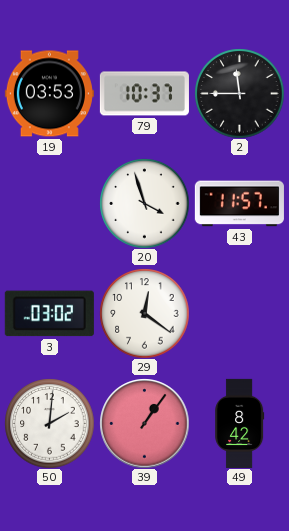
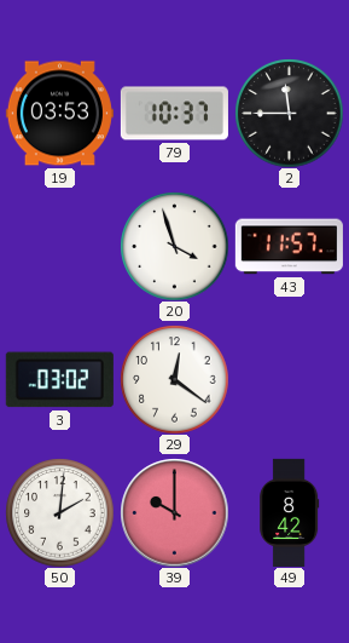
39: 1:06 -> 10:00 (174, 512)
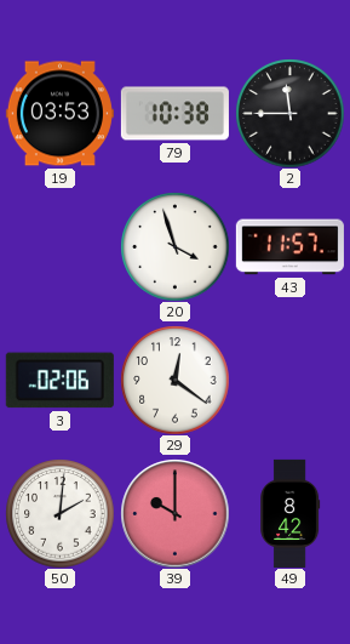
79: 10:37 -> 10:38 (174, 114)
3: 03:02 -> 02:06 (59, 381)
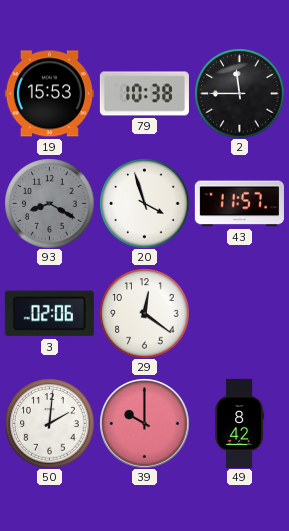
19: 03:53 -> 15:53 (49, 94)
93: none -> 8:20 (49, 203)
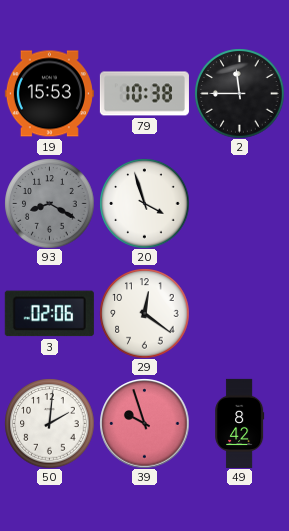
43: 11:57 -> none (239, 204)
39: 10:00 -> 9:57 (144, 423)
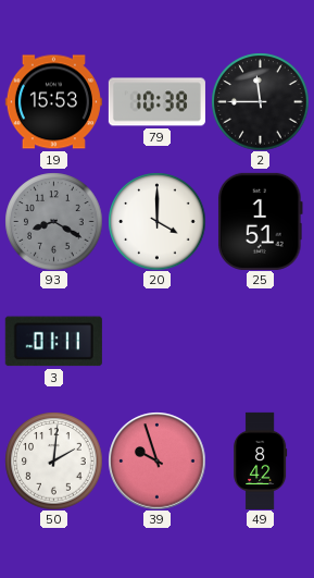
20: 3:57 -> 4:00 (156, 221)
25: none -> 1:51 (260, 221)
3: 02:06 -> 01:11 (53, 342)
29: 12:21 -> none (144, 313)
